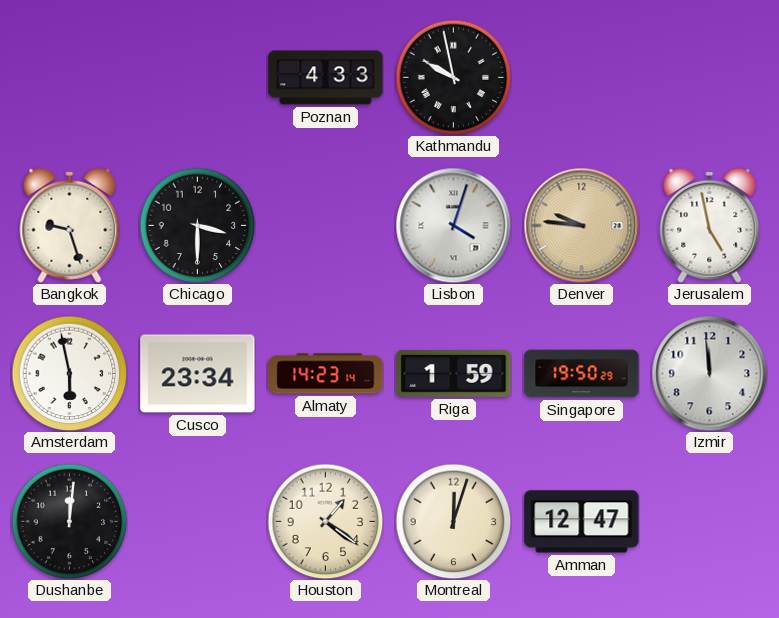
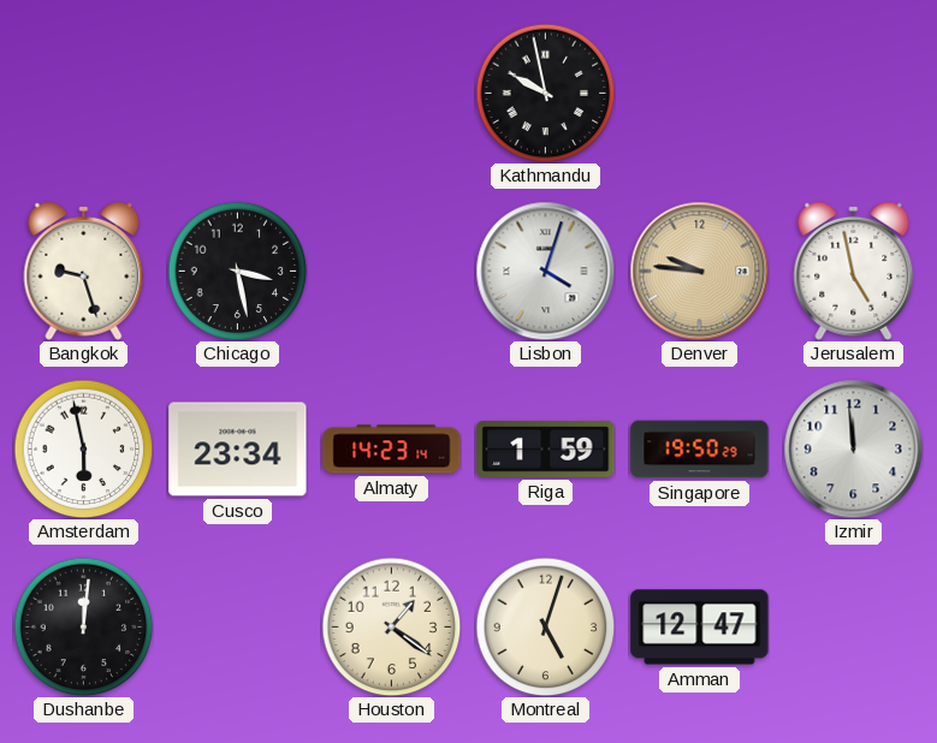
Poznan: 4:33 -> none (326, 78)
Chicago: 3:30 -> 3:28 (237, 271)
Montreal: 12:03 -> 5:03 (545, 626)
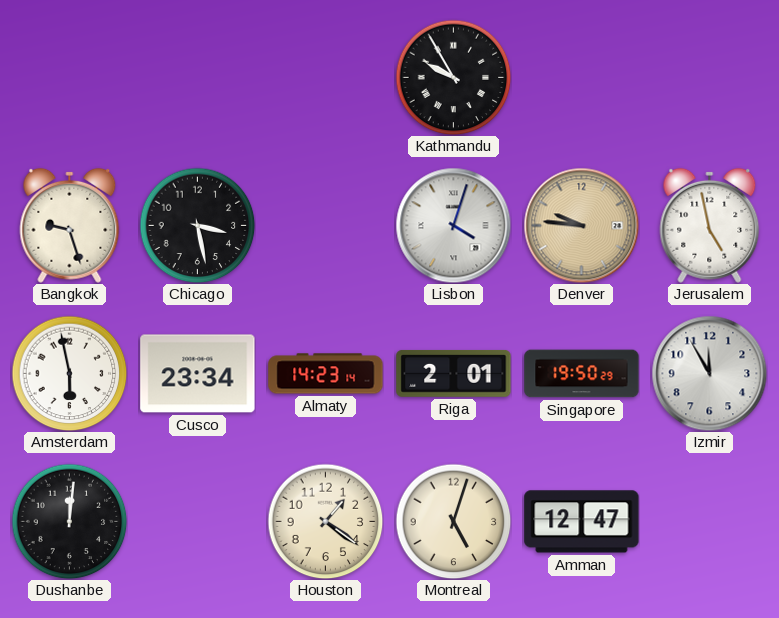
Kathmandu: 9:58 -> 9:55 (453, 77)
Riga: 1:59 -> 2:01 (454, 374)
Izmir: 11:59 -> 11:55 (709, 373)
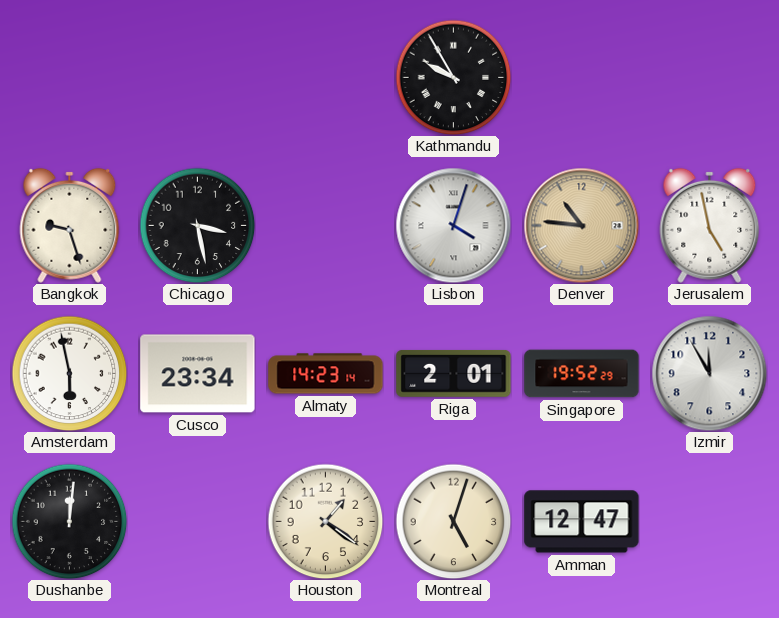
Denver: 9:46 -> 10:46 (581, 225)
Singapore: 19:50 -> 19:52 (582, 374)
